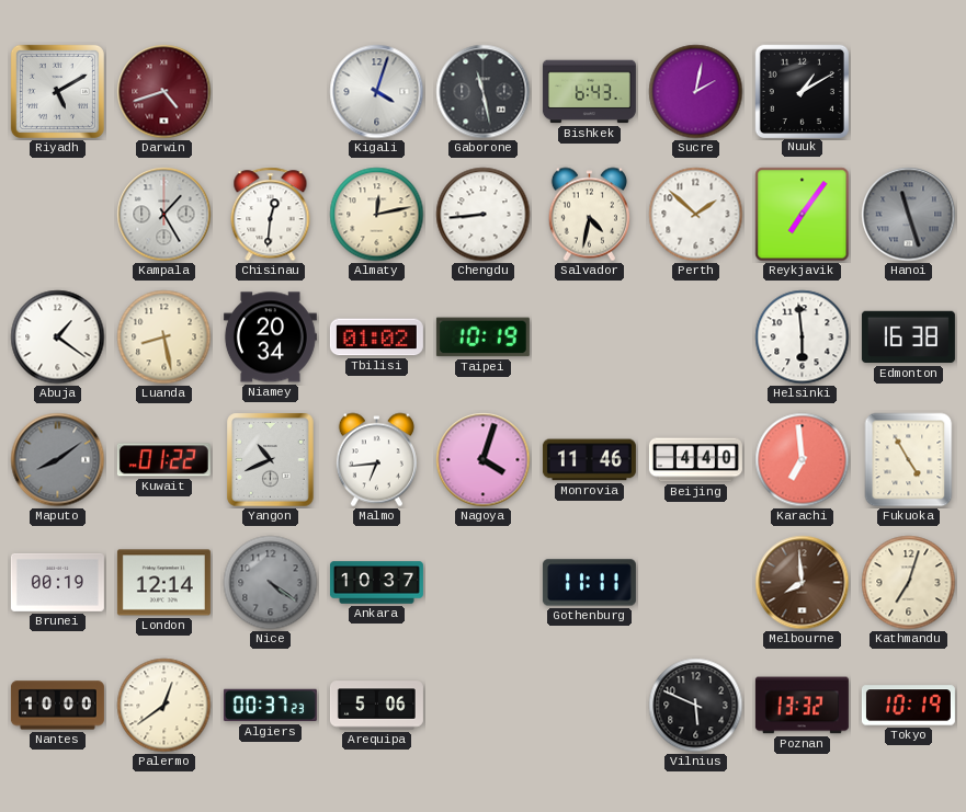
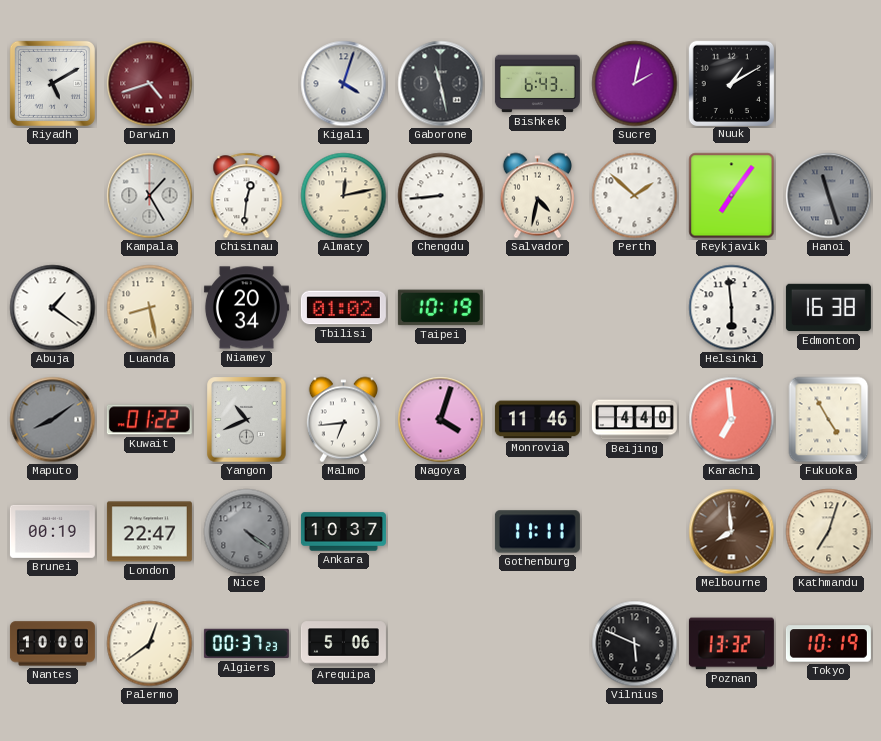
London: 12:14 -> 22:47 (149, 532)
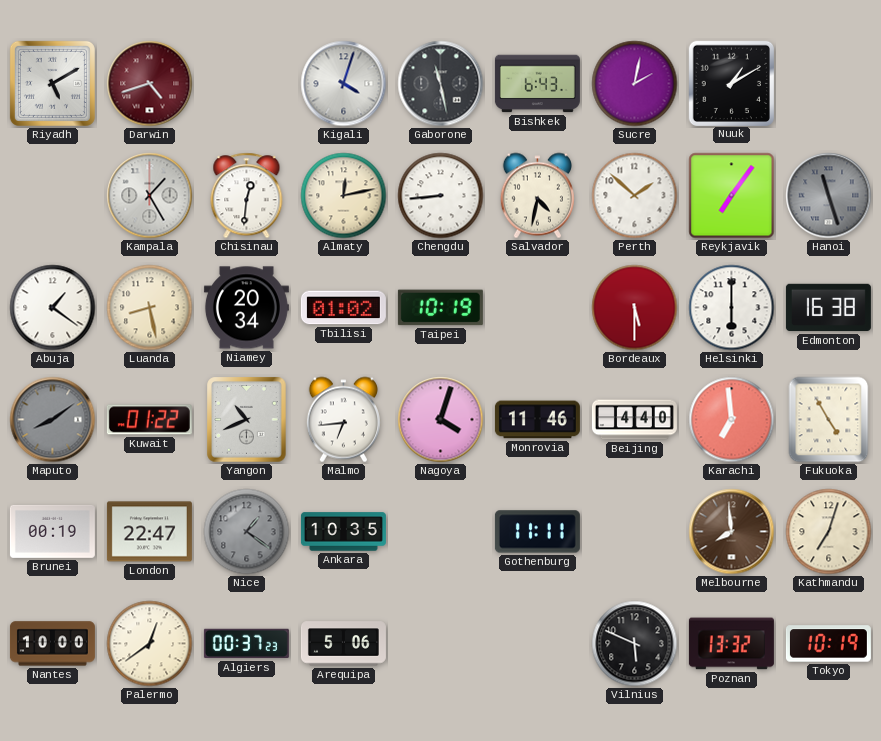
Bordeaux: none -> 5:30 (635, 308)
Helsinki: 5:59 -> 6:00 (732, 308)
Nice: 4:21 -> 1:21 (247, 532)
Ankara: 10:37 -> 10:35 (343, 532)
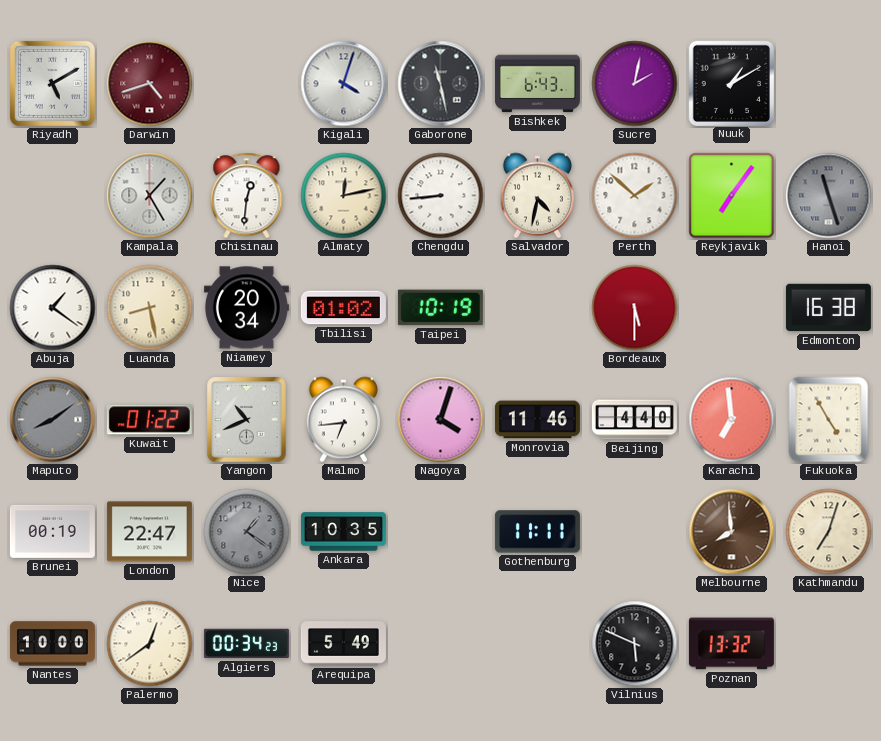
Helsinki: 6:00 -> none (732, 308)
Algiers: 00:37 -> 00:34 (246, 644)
Arequipa: 5:06 -> 5:49 (343, 644)
Tokyo: 10:19 -> none (828, 644)
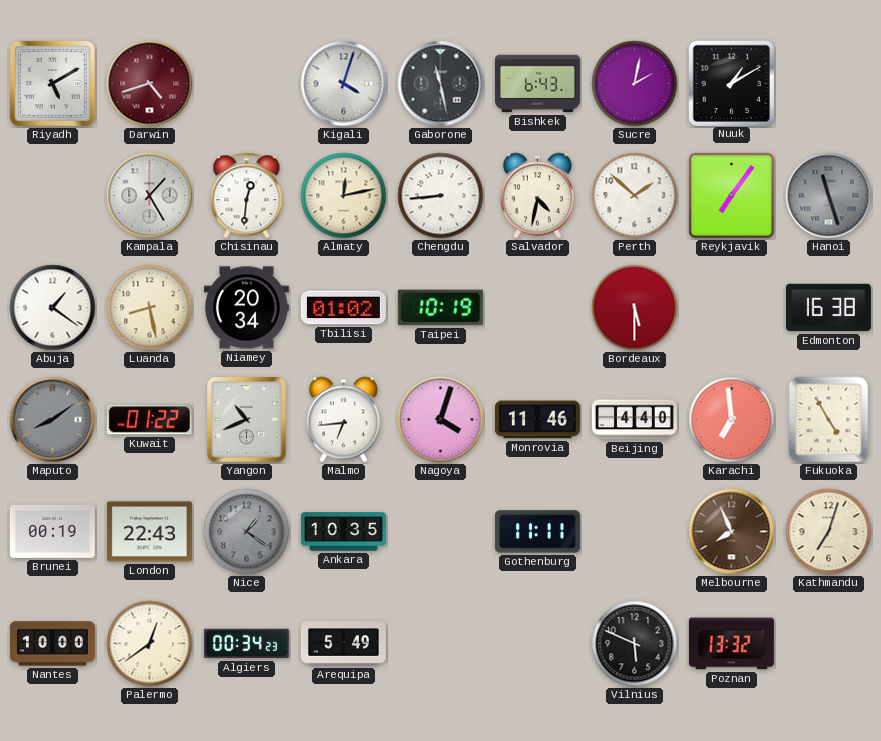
London: 22:47 -> 22:43 (149, 532)
Melbourne: 7:59 -> 7:56 (732, 532)
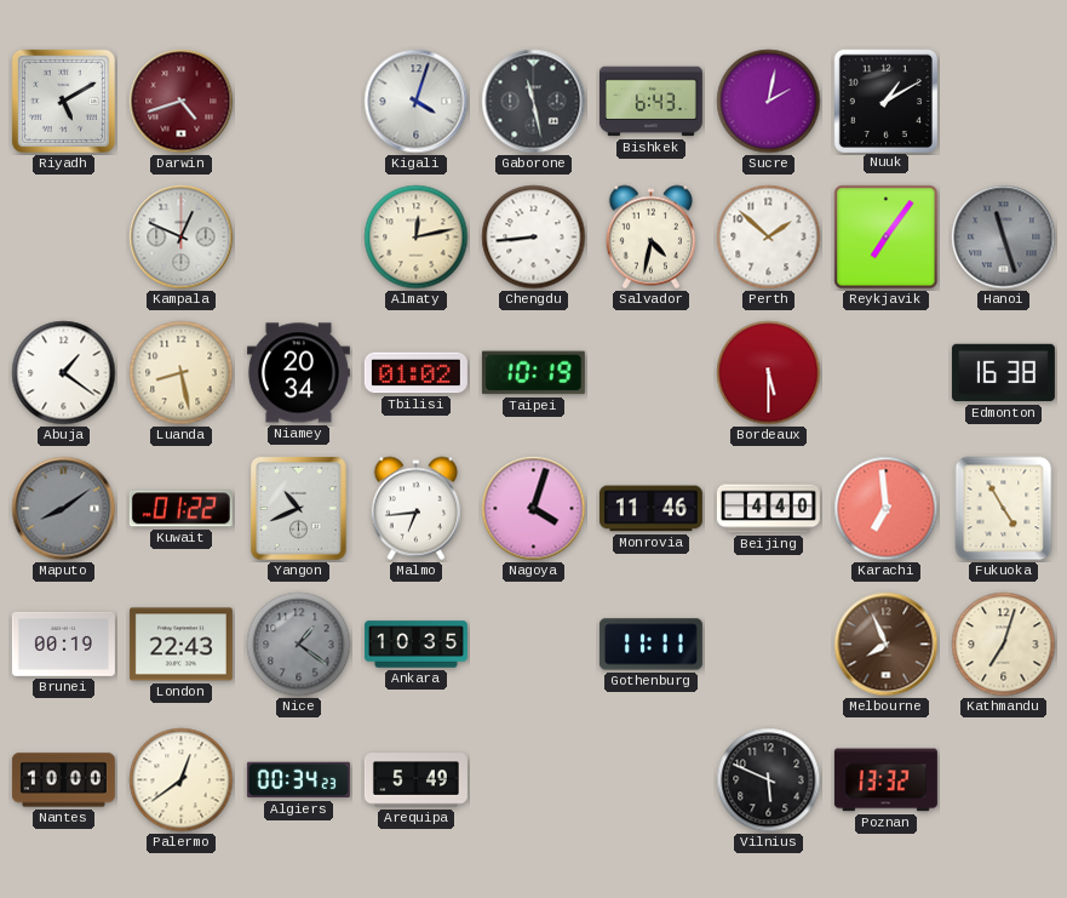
Kampala: 1:25 -> 12:49 (182, 238)
Chisinau: 12:31 -> none (247, 196)
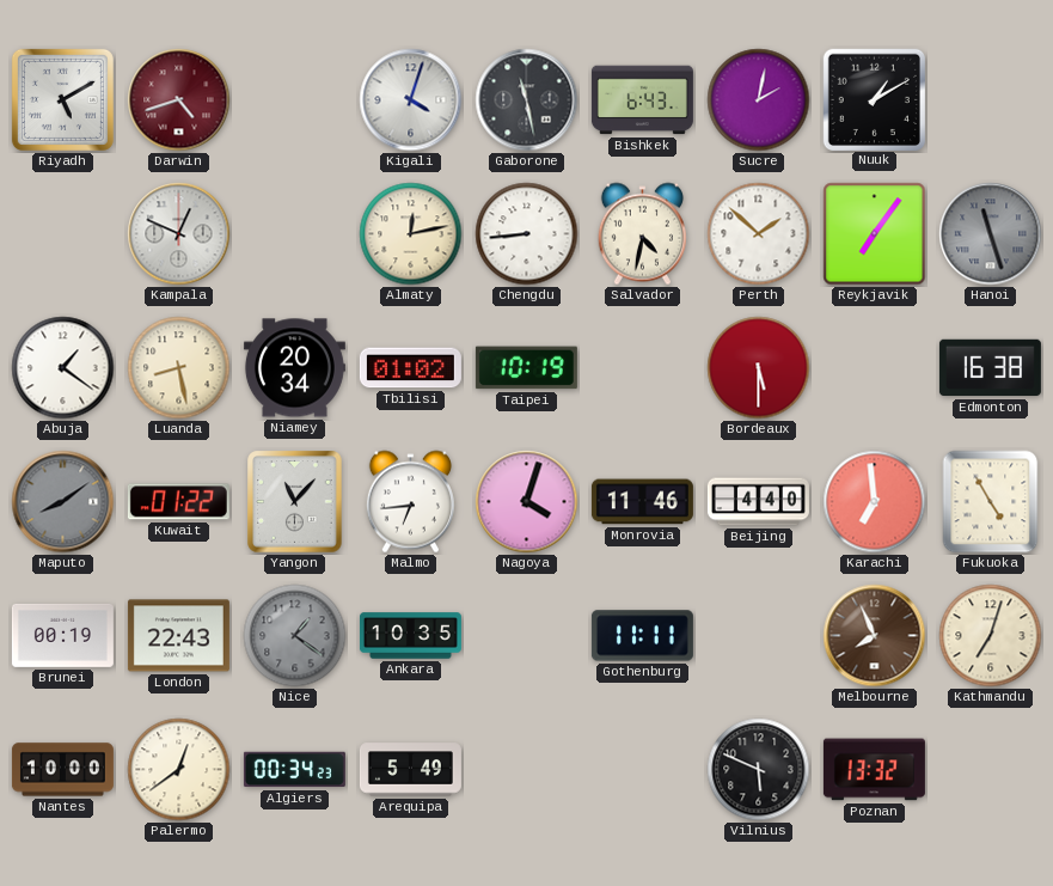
Yangon: 10:41 -> 11:07 (295, 502)
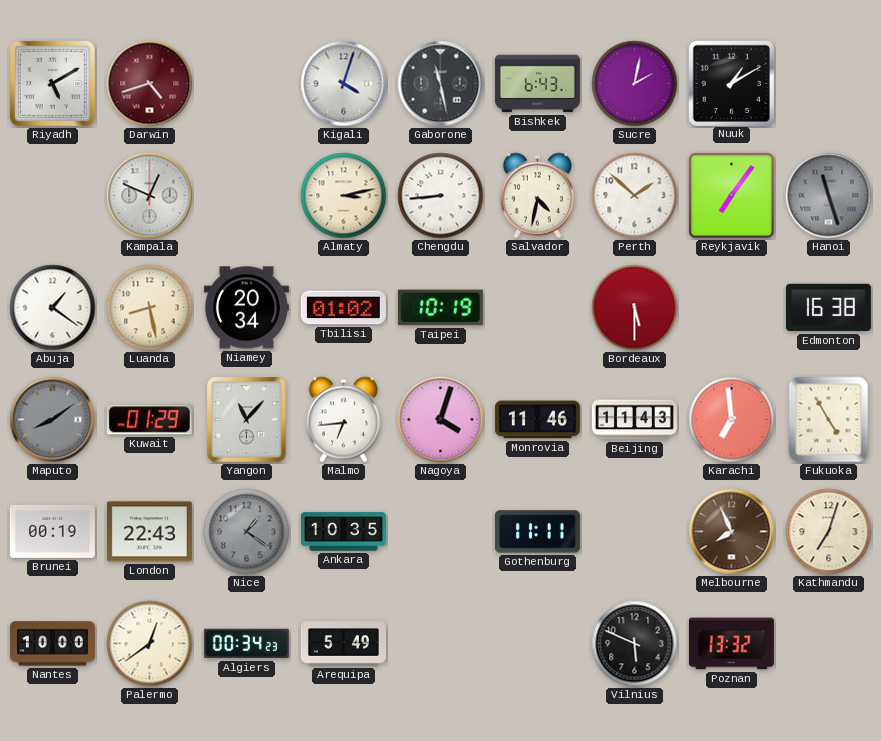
Almaty: 12:13 -> 3:13 (344, 196)
Kuwait: 01:22 -> 01:29 (149, 420)
Beijing: 4:40 -> 11:43 (634, 420)
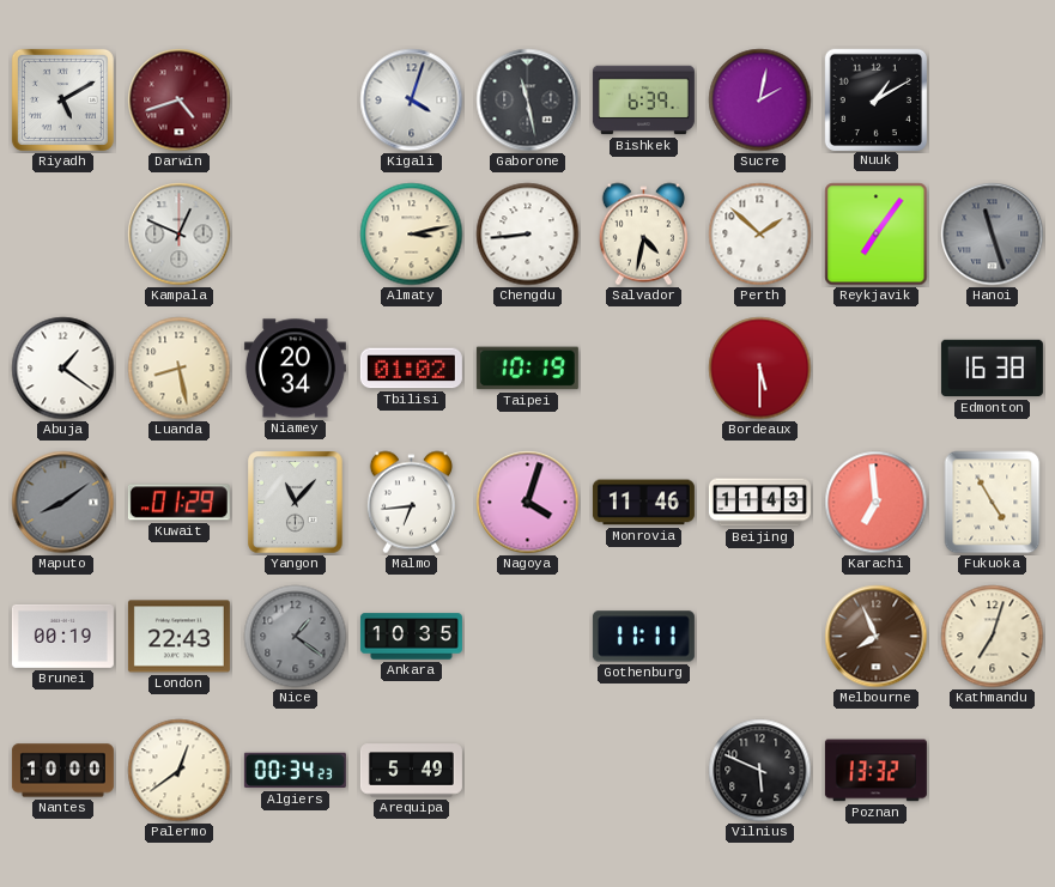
Bishkek: 6:43 -> 6:39 (643, 101)
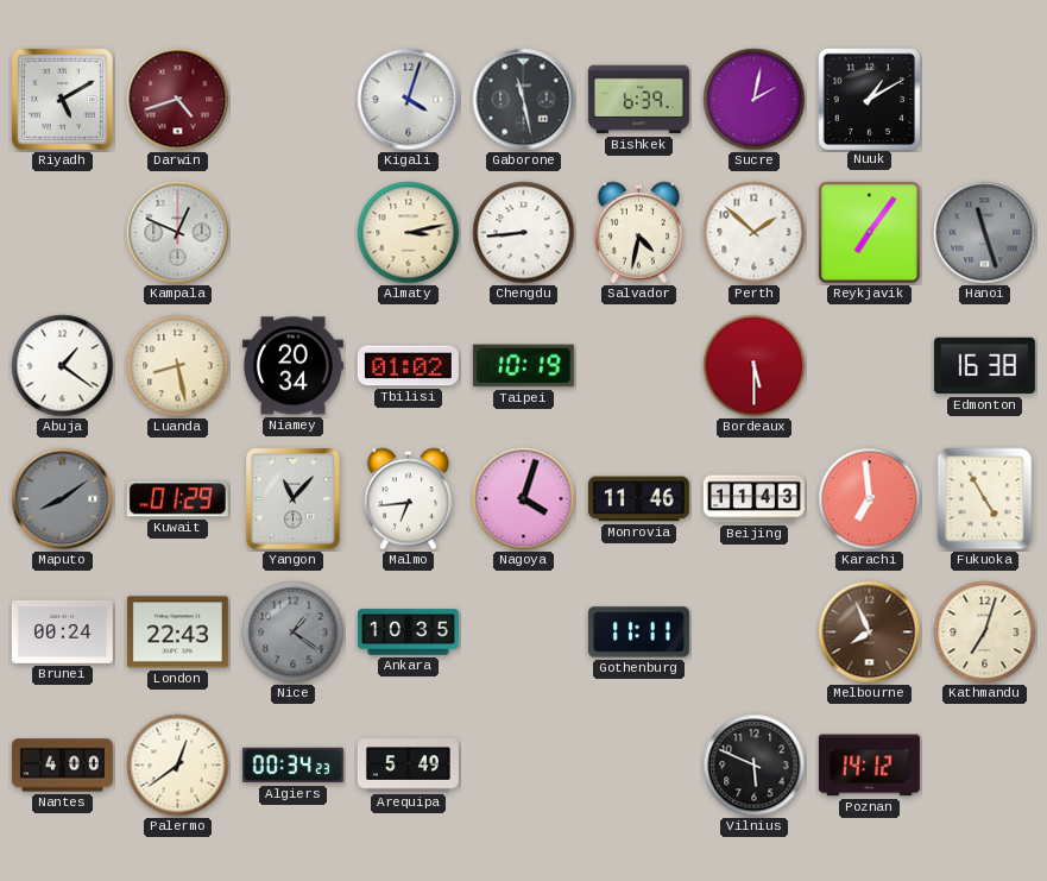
Brunei: 00:19 -> 00:24 (62, 631)
Nantes: 10:00 -> 4:00 (62, 766)
Poznan: 13:32 -> 14:12 (869, 766)
